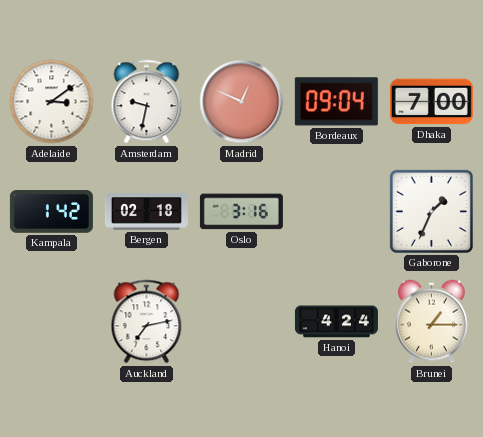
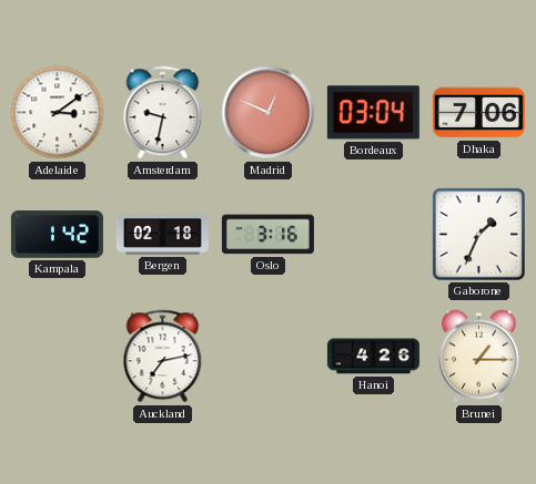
Bordeaux: 09:04 -> 03:04 (373, 113)
Dhaka: 7:00 -> 7:06 (478, 113)
Hanoi: 4:24 -> 4:26 (373, 357)
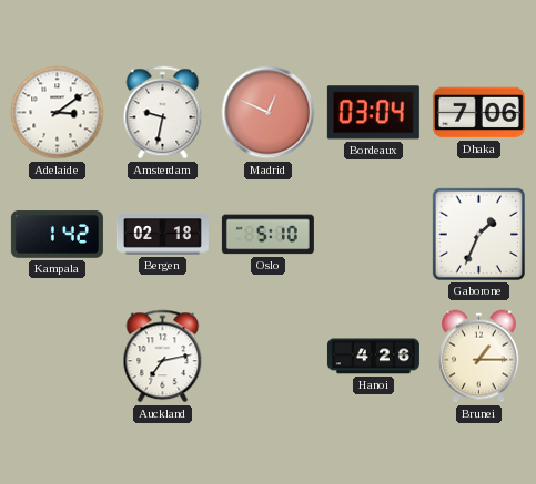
Oslo: 3:16 -> 5:10 (267, 235)
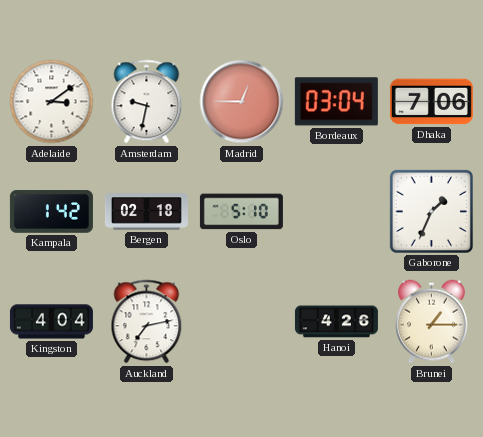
Madrid: 12:49 -> 12:45 (242, 102)
Kingston: none -> 4:04 (51, 322)
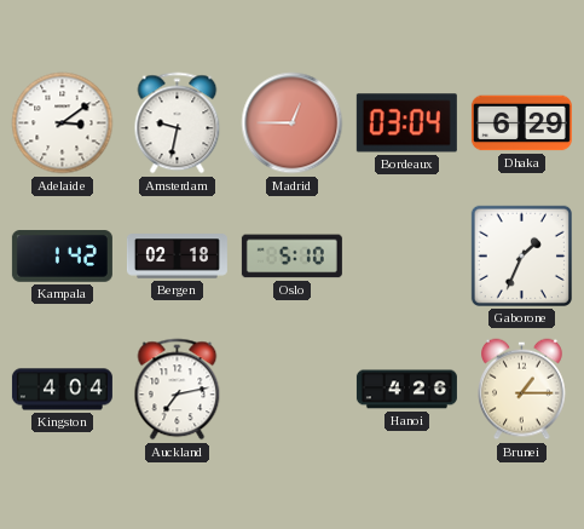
Dhaka: 7:06 -> 6:29 (521, 123)
